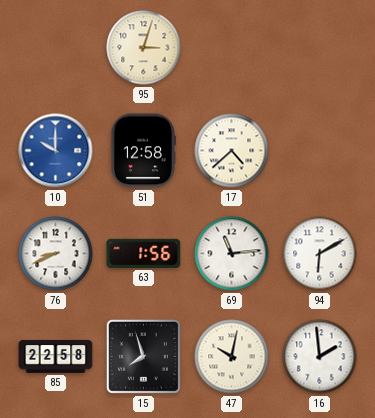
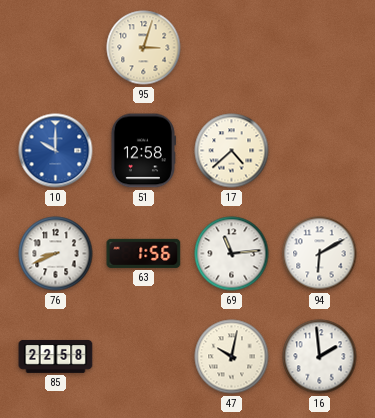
15: 7:57 -> none (143, 356)
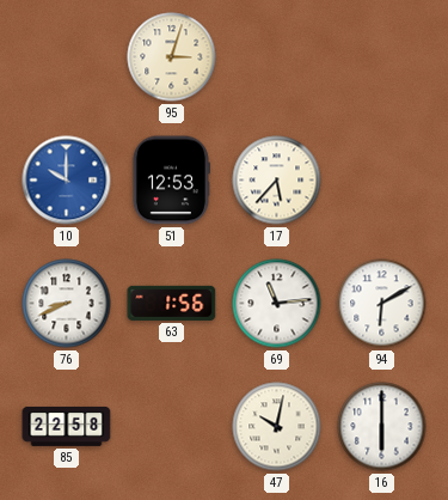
51: 12:58 -> 12:53 (171, 181)
17: 4:38 -> 5:37 (277, 181)
16: 1:59 -> 6:00 (382, 427)
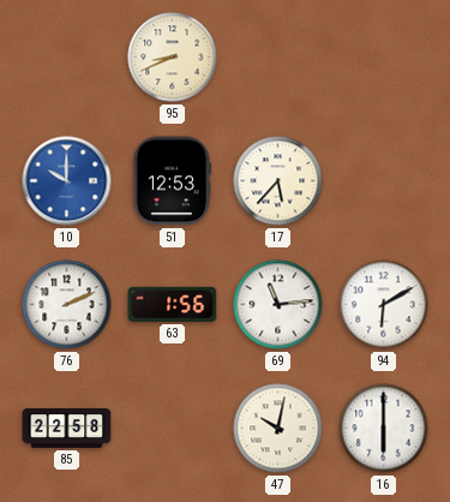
95: 3:03 -> 8:41 (173, 58)
76: 8:41 -> 2:11 (67, 305)
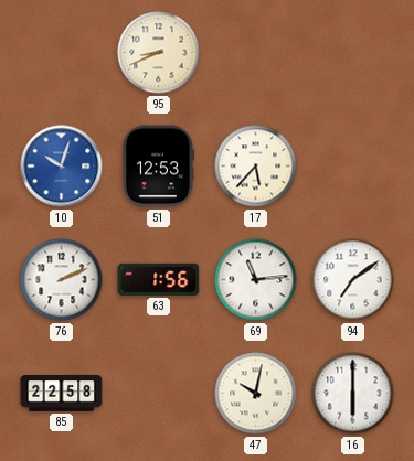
10: 10:00 -> 10:03 (62, 167)
94: 6:10 -> 7:09 (353, 280)
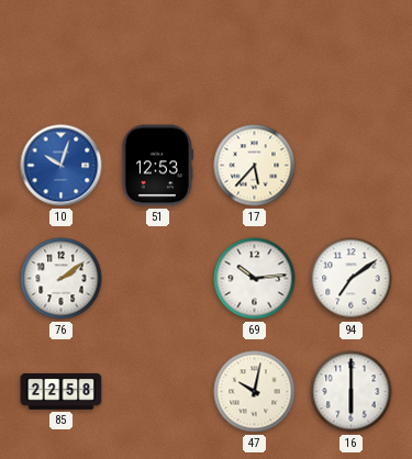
95: 8:41 -> none (159, 53)
76: 2:11 -> 2:09 (62, 279)
63: 1:56 -> none (159, 279)
69: 11:14 -> 10:14 (255, 279)
